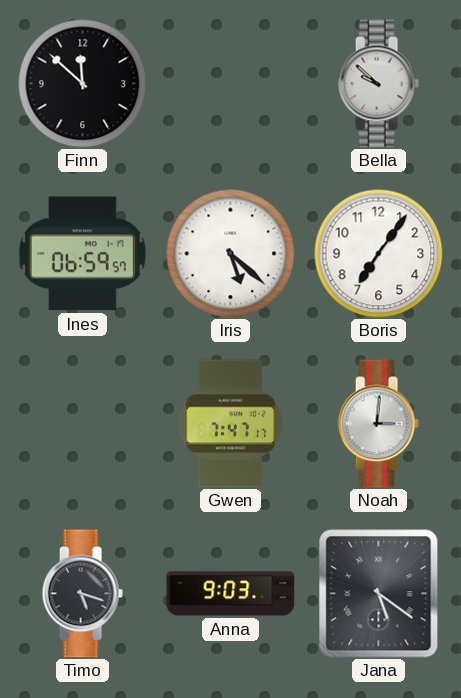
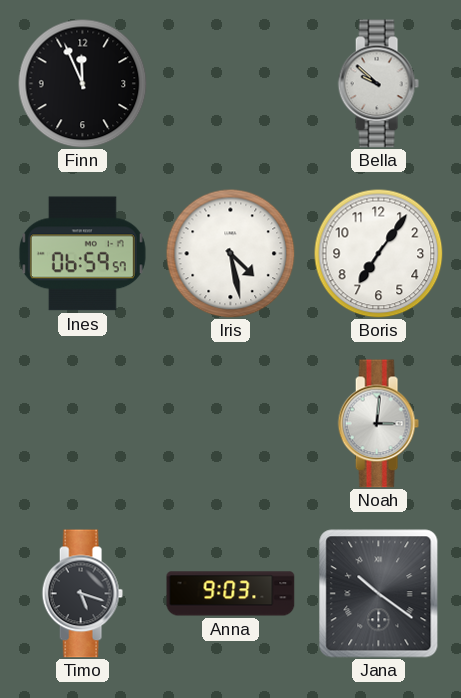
Finn: 11:52 -> 11:56 (82, 83)
Iris: 5:22 -> 4:28 (230, 253)
Gwen: 7:47 -> none (230, 424)
Jana: 5:21 -> 10:21 (379, 594)
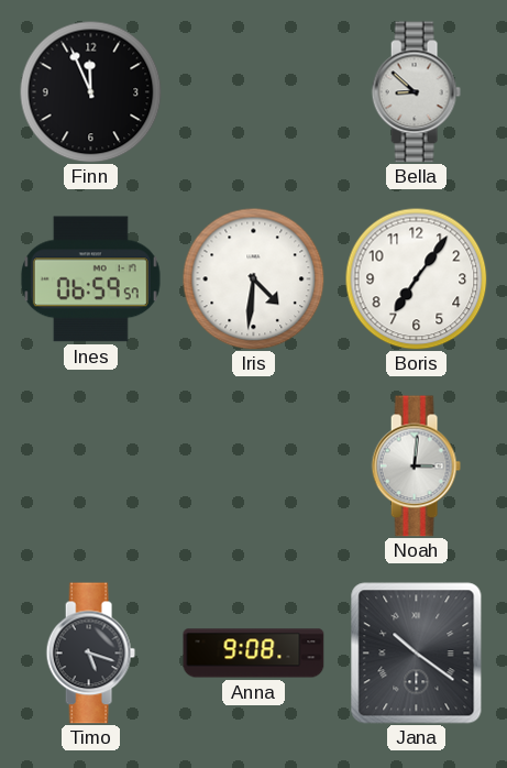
Bella: 9:52 -> 8:52 (416, 92)
Iris: 4:28 -> 4:31 (253, 278)
Anna: 9:03 -> 9:08 (254, 654)
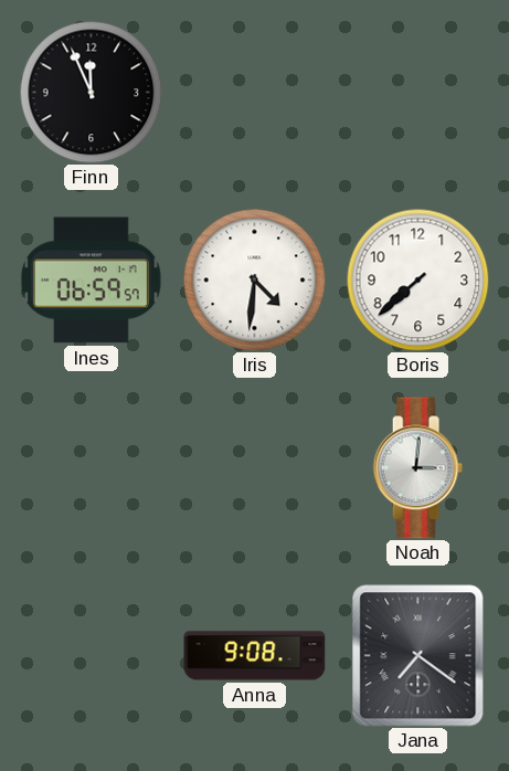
Bella: 8:52 -> none (416, 92)
Boris: 7:06 -> 7:38 (417, 279)
Timo: 5:18 -> none (90, 654)
Jana: 10:21 -> 7:21 (418, 656)
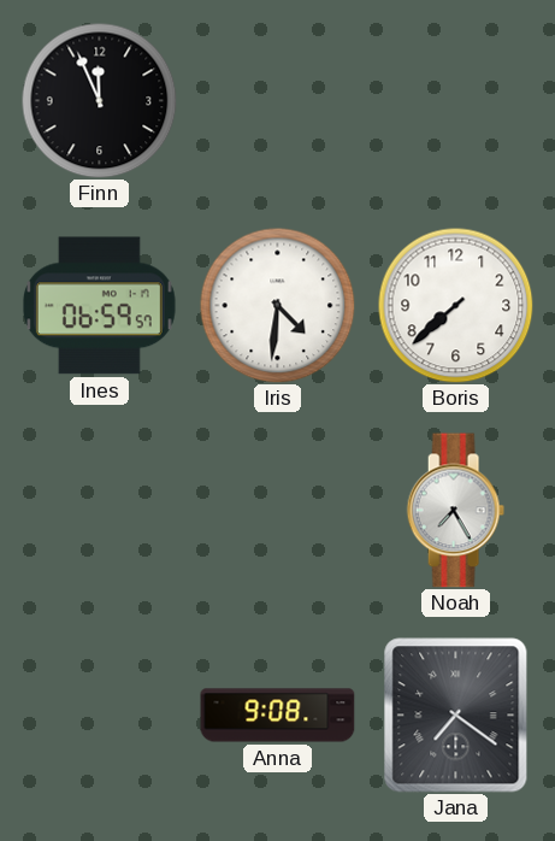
Noah: 3:01 -> 7:25 (455, 511)
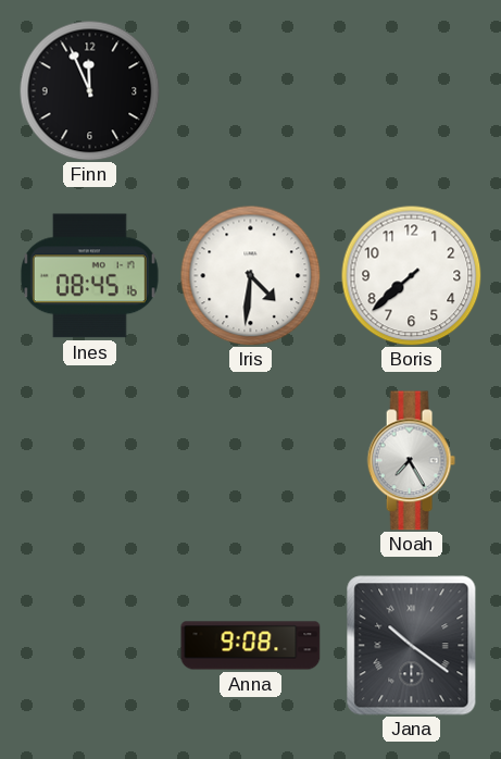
Ines: 06:59 -> 08:45 (89, 276)
Jana: 7:21 -> 10:21 (412, 646)
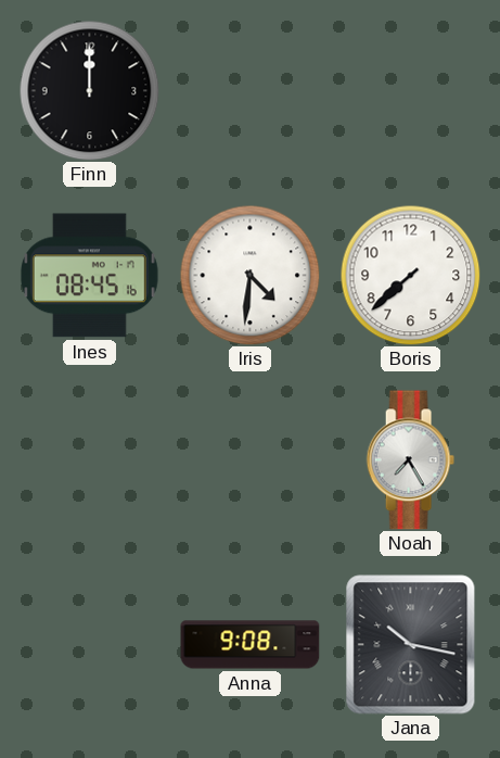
Finn: 11:56 -> 12:00 (89, 90)
Jana: 10:21 -> 10:17 (411, 645)
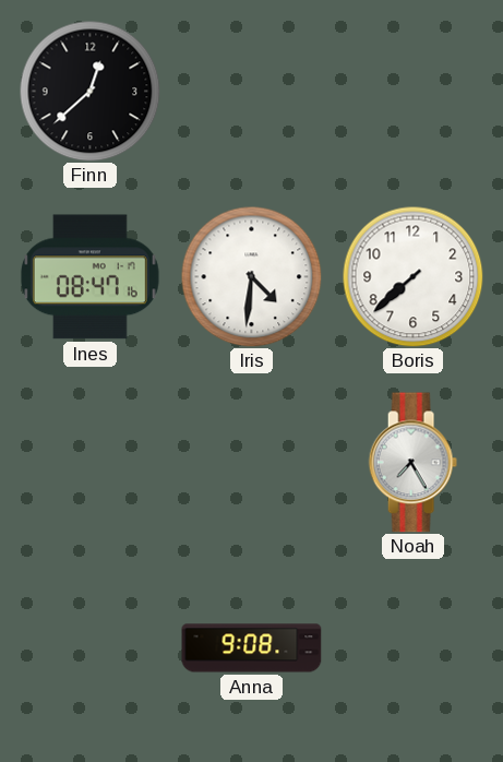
Finn: 12:00 -> 12:38 (89, 91)
Ines: 08:45 -> 08:47 (89, 277)
Jana: 10:17 -> none (411, 645)
